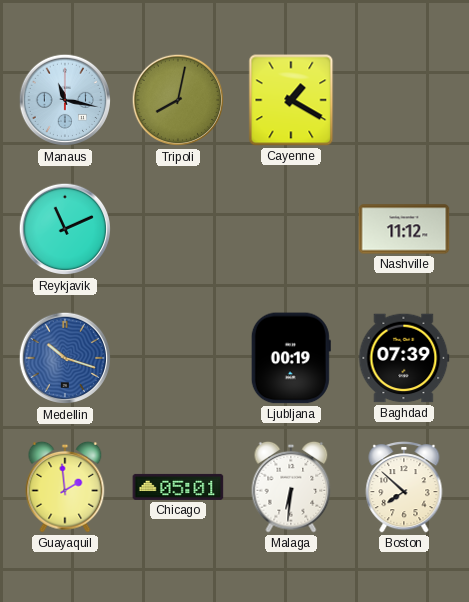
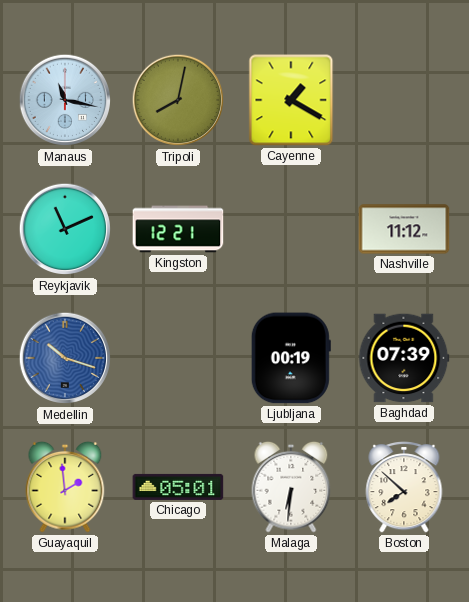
Kingston: none -> 12:21 (178, 229)
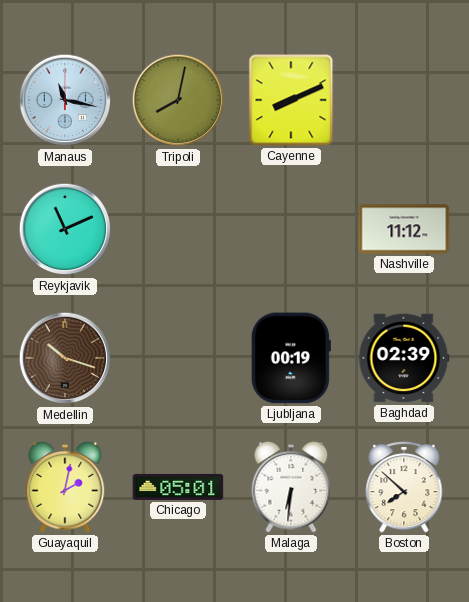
Cayenne: 1:20 -> 8:11 (291, 100)
Kingston: 12:21 -> none (178, 229)
Medellin dial: blue -> brown (65, 358)
Baghdad: 07:39 -> 02:39 (404, 358)
Guayaquil: 1:59 -> 2:02 (65, 487)
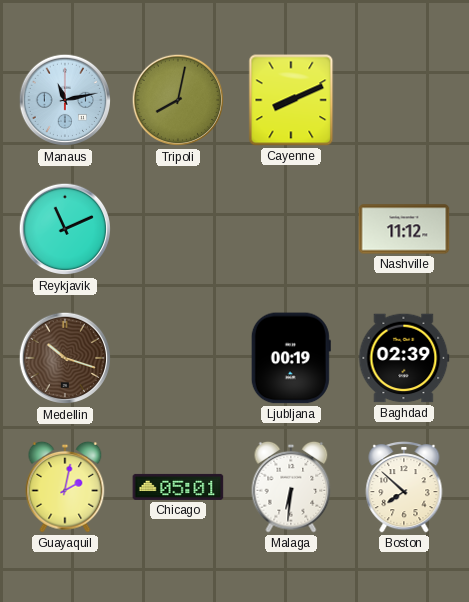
Manaus: 11:17 -> 11:13 (65, 100)
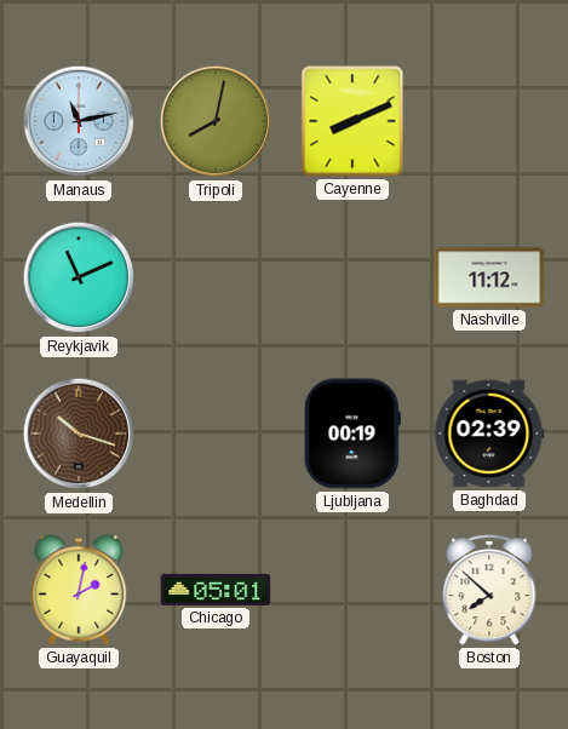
Malaga: 6:31 -> none (291, 487)
